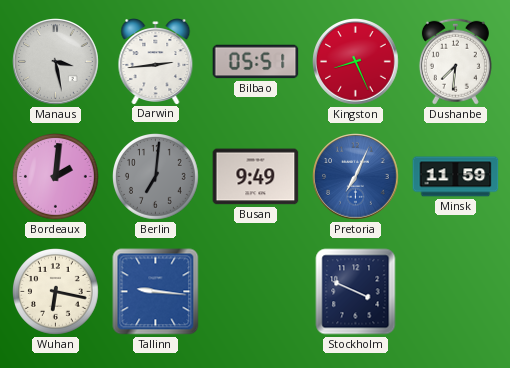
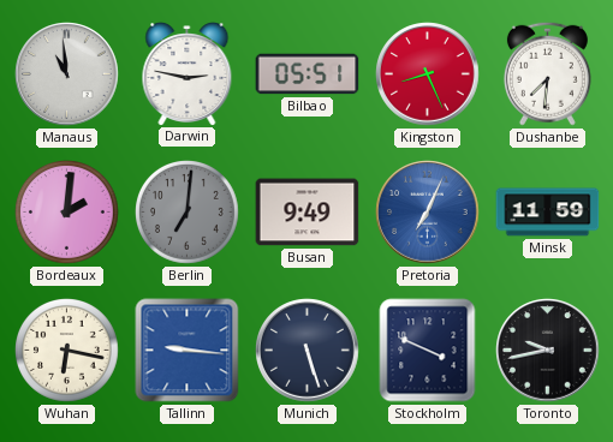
Manaus: 3:28 -> 10:59 (67, 74)
Darwin: 2:44 -> 2:47 (188, 74)
Munich: none -> 5:27 (308, 351)
Toronto: none -> 9:43 (548, 351)
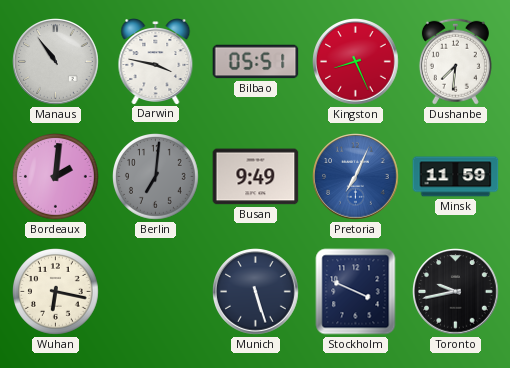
Manaus: 10:59 -> 10:54 (56, 62)
Darwin: 2:47 -> 3:47 (156, 62)
Tallinn: 9:16 -> none (188, 351)
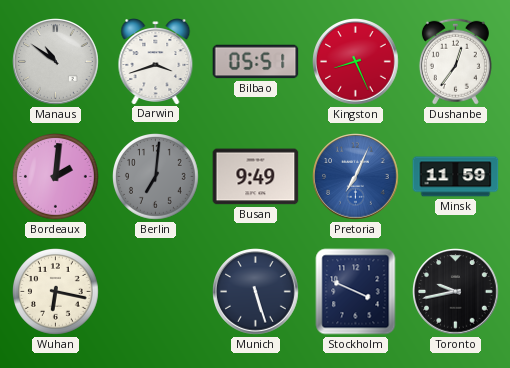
Manaus: 10:54 -> 10:51 (56, 62)
Darwin: 3:47 -> 3:42 (156, 62)
Dushanbe: 7:31 -> 12:36 (455, 61)
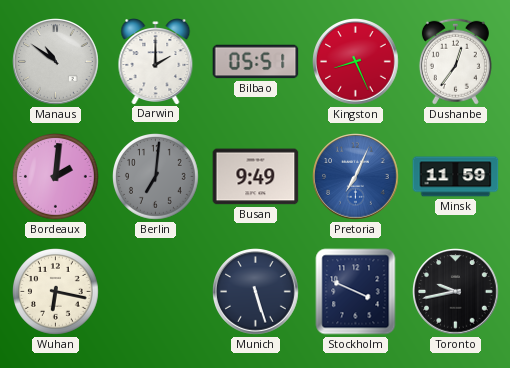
Darwin: 3:42 -> 2:00 (156, 62)
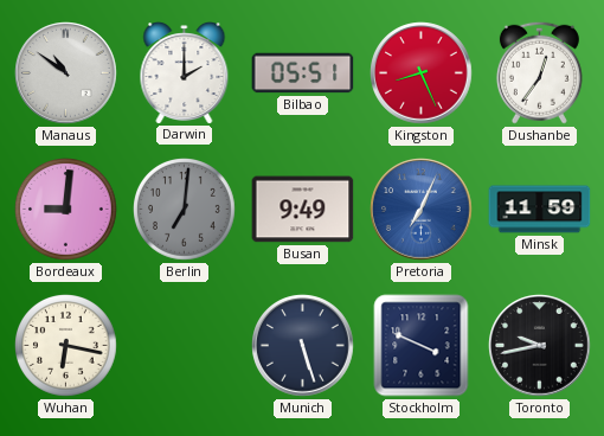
Bordeaux: 2:01 -> 9:01 (66, 210)
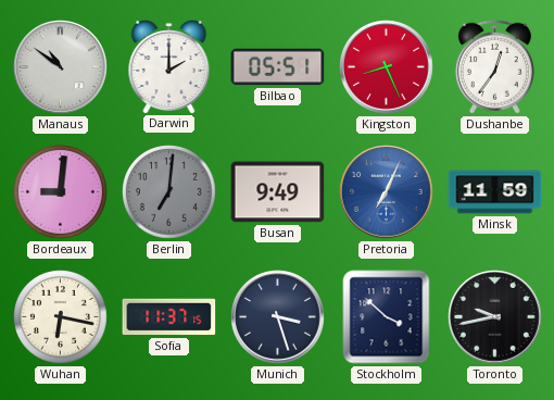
Sofia: none -> 11:37 (169, 317)
Munich: 5:27 -> 3:27 (278, 317)
Stockholm: 3:49 -> 3:52 (387, 317)
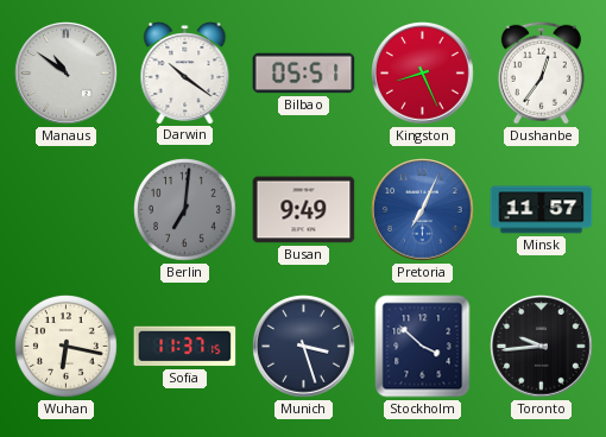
Darwin: 2:00 -> 10:21 (185, 74)
Bordeaux: 9:01 -> none (61, 192)
Minsk: 11:59 -> 11:57 (542, 210)
Toronto: 9:43 -> 9:44 (542, 347)
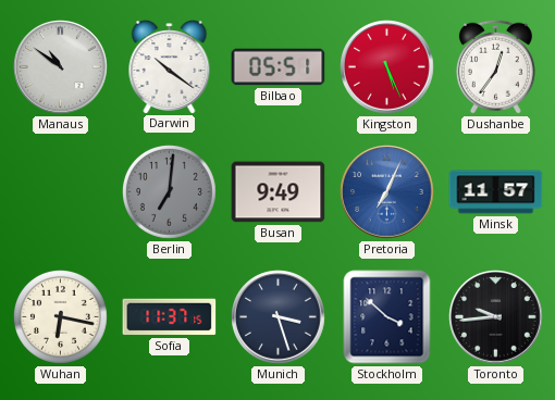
Kingston: 8:26 -> 5:26 (387, 67)
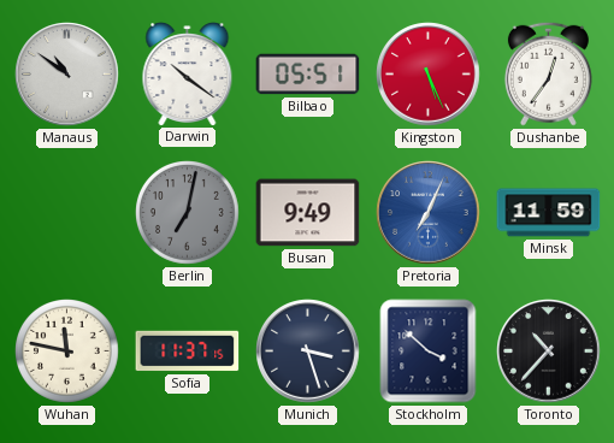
Berlin: 7:01 -> 7:02 (188, 213)
Minsk: 11:57 -> 11:59 (549, 213)
Wuhan: 6:17 -> 11:47 (67, 352)
Toronto: 9:44 -> 10:37 (549, 352)
